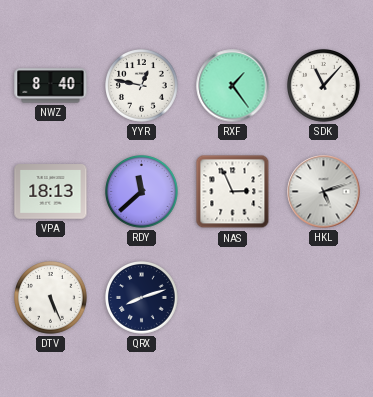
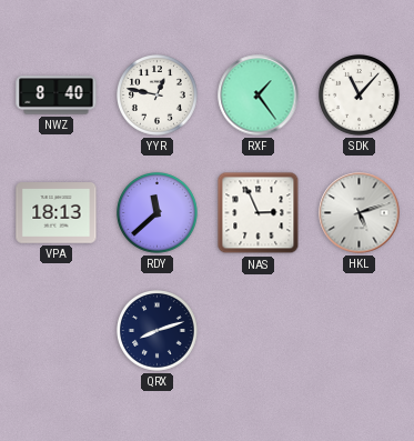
DTV: 5:26 -> none (51, 298)
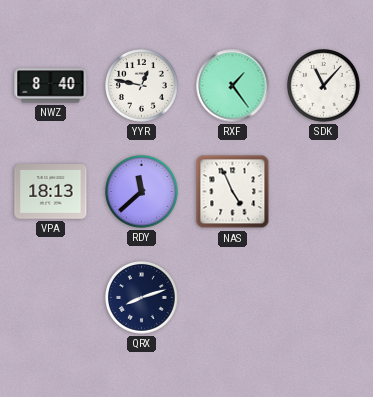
NAS: 2:56 -> 4:56 (233, 192)
HKL: 5:12 -> none (360, 213)
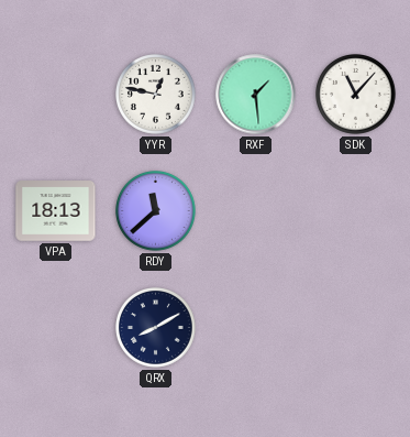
NWZ: 8:40 -> none (51, 86)
RXF: 1:24 -> 1:29 (256, 95)
NAS: 4:56 -> none (233, 192)
QRX: 8:12 -> 8:10 (156, 328)
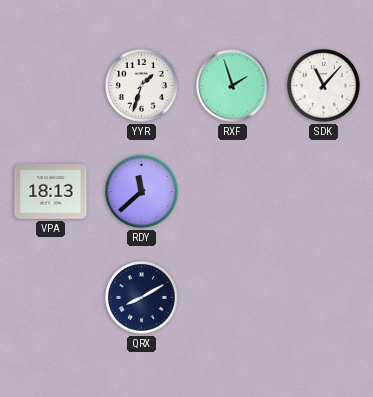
YYR: 12:47 -> 1:33 (142, 86)
RXF: 1:29 -> 1:57 (233, 86)
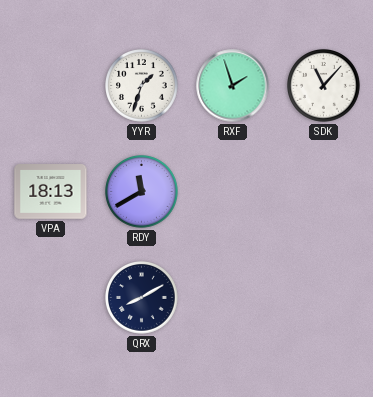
RDY: 11:38 -> 11:40 (142, 192)
